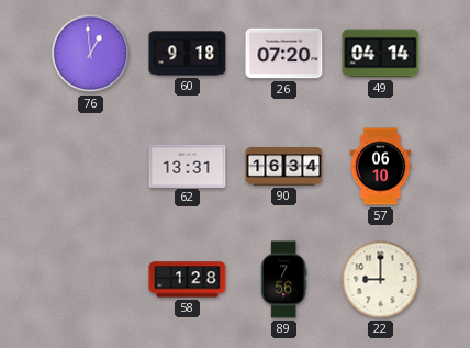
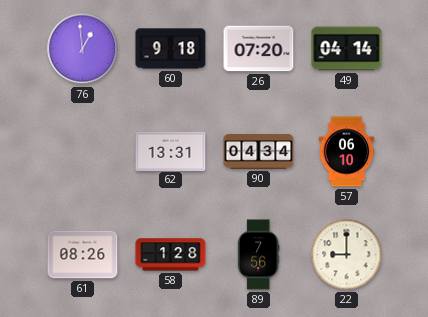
90: 16:34 -> 04:34 (259, 152)
61: none -> 08:26 (83, 255)
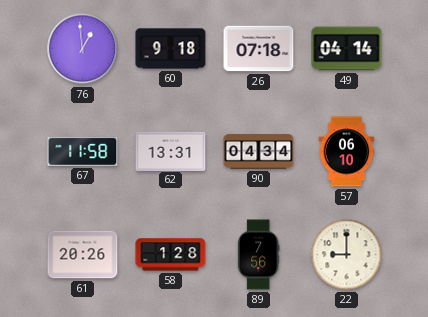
26: 07:20 -> 07:18 (259, 49)
67: none -> 11:58 (83, 151)
61: 08:26 -> 20:26 (83, 255)
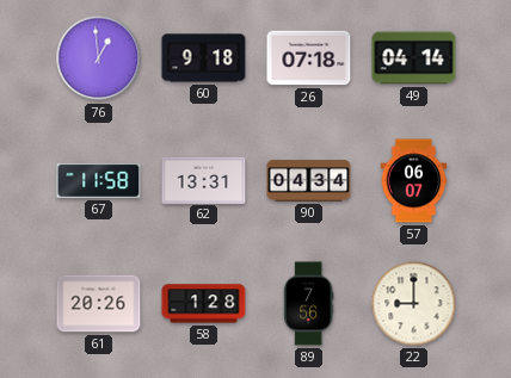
57: 06:10 -> 06:07 (414, 181)
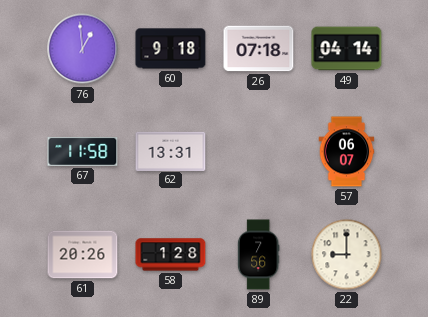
90: 04:34 -> none (309, 181)
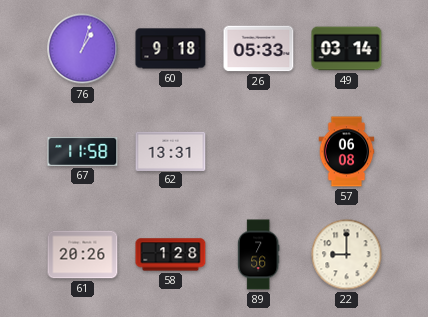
76: 12:59 -> 1:03 (83, 49)
26: 07:18 -> 05:33 (259, 49)
49: 04:14 -> 03:14 (347, 49)
57: 06:07 -> 06:08 (347, 152)
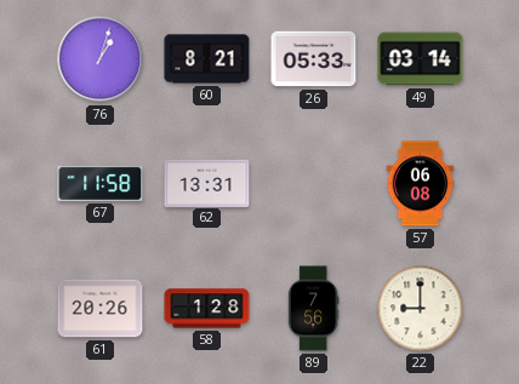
60: 9:18 -> 8:21 (207, 59)
